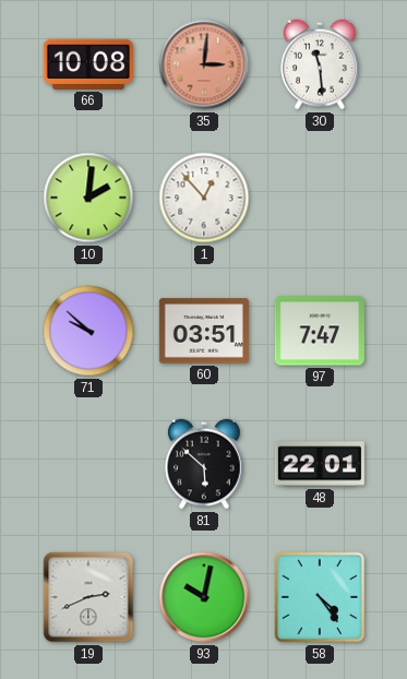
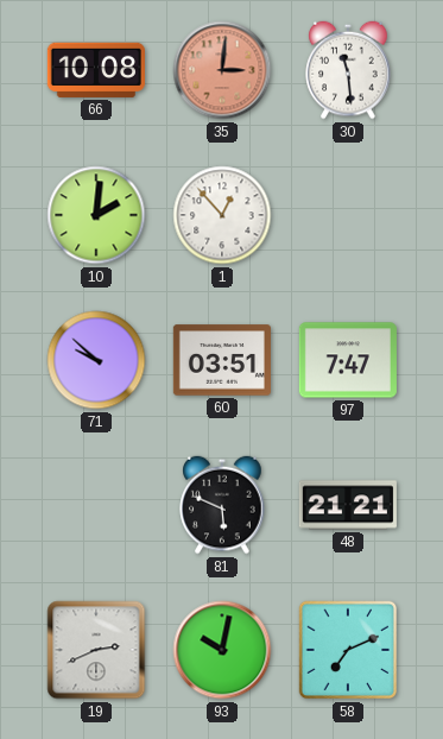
81: 5:52 -> 5:49 (222, 505)
48: 22:01 -> 21:21 (348, 505)
58: 4:24 -> 7:11 (348, 650)
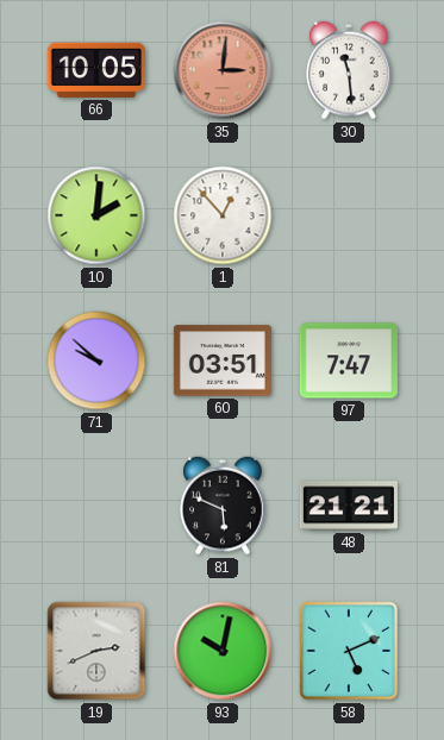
66: 10:08 -> 10:05 (96, 70)
58: 7:11 -> 5:11 (349, 651)
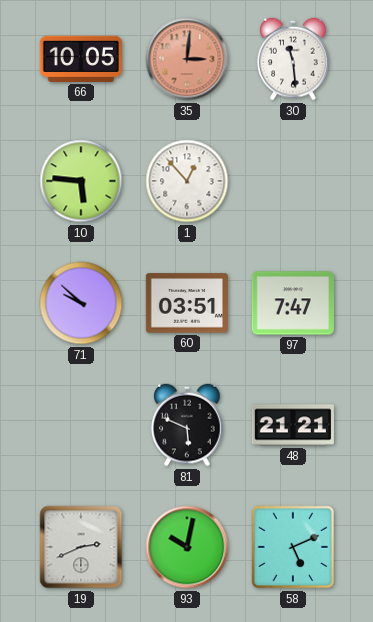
10: 2:01 -> 5:46 (81, 181)
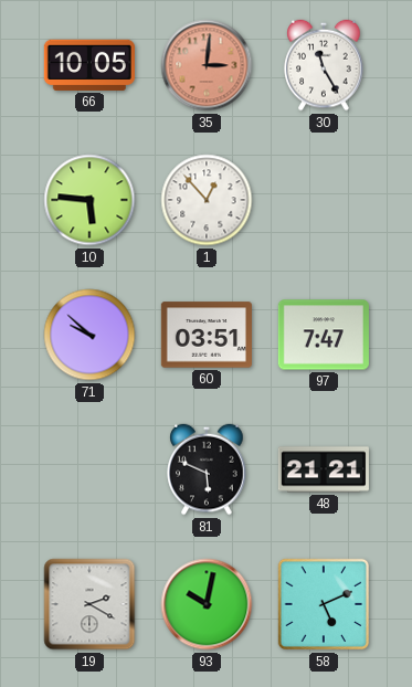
30: 11:29 -> 11:25 (324, 65)
19: 2:41 -> 2:20 (89, 604)
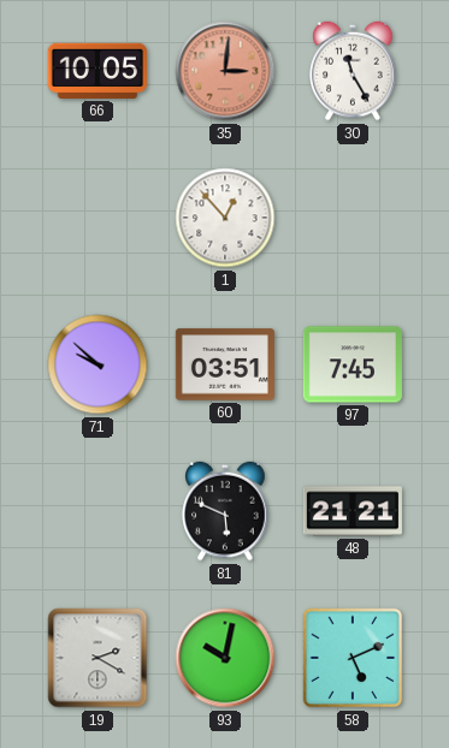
10: 5:46 -> none (89, 200)
97: 7:47 -> 7:45 (353, 364)
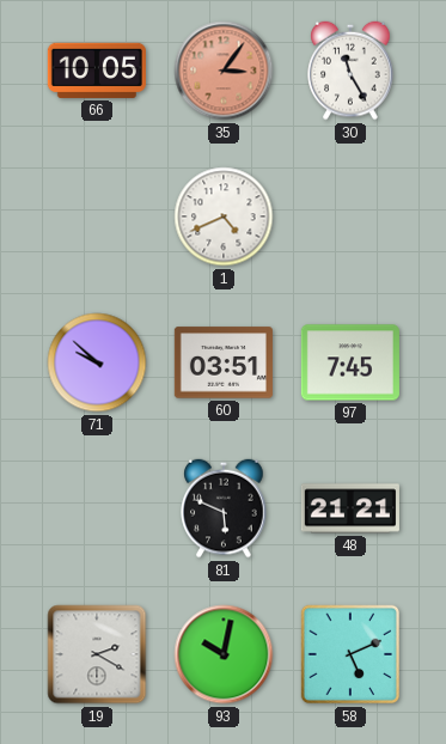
35: 3:01 -> 3:06 (224, 71)
1: 12:53 -> 4:41 (224, 217)
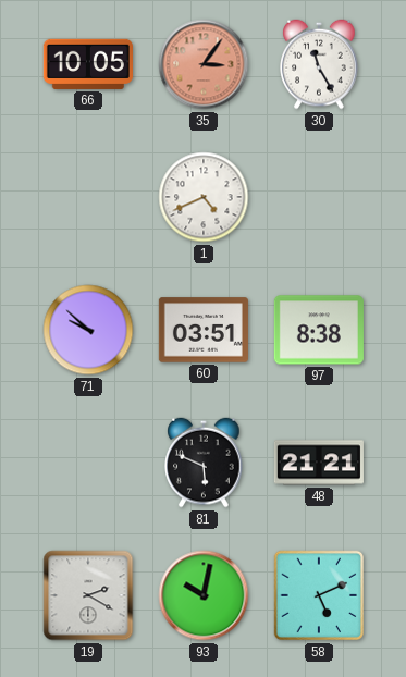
97: 7:45 -> 8:38 (319, 330)
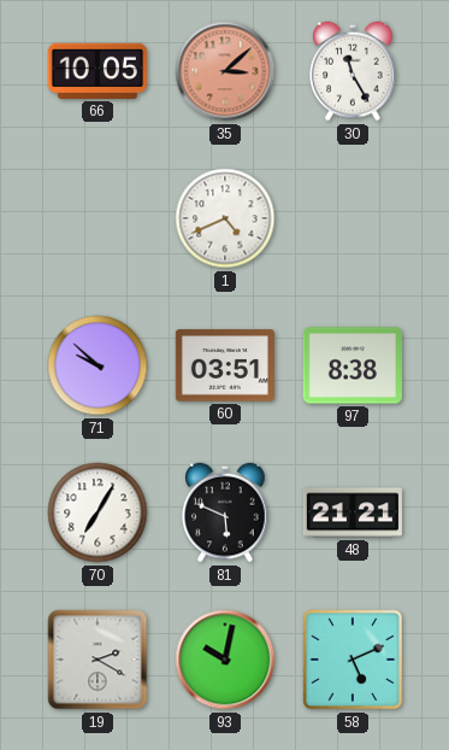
35: 3:06 -> 3:08 (225, 71)
70: none -> 7:05 (98, 512)
